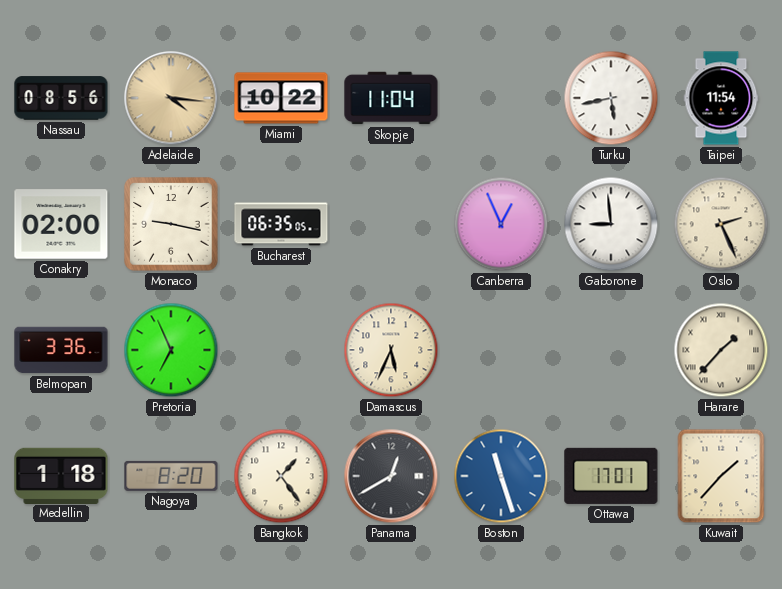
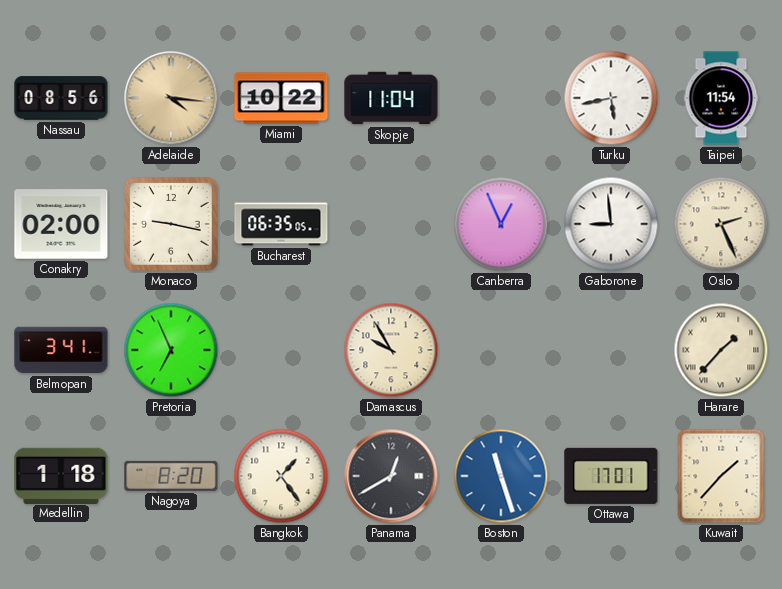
Belmopan: 3:36 -> 3:41 (61, 350)
Damascus: 5:34 -> 9:55 (391, 350)
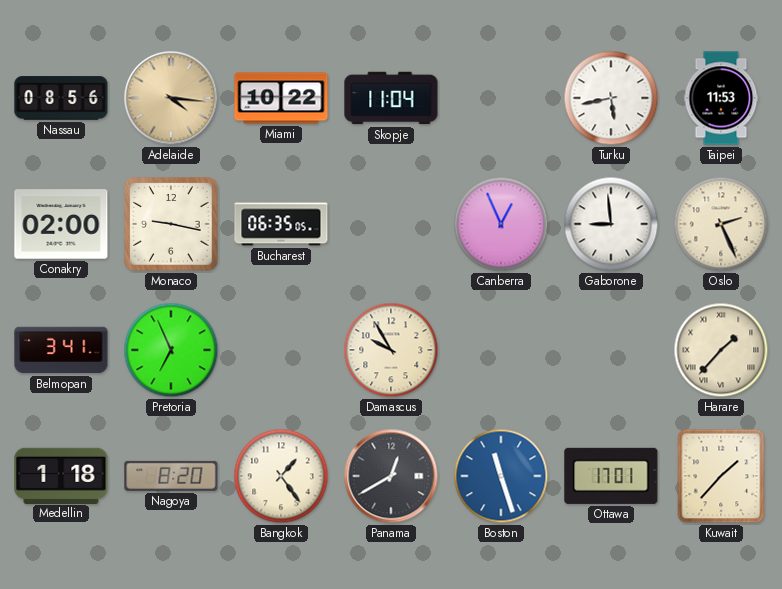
Taipei: 11:54 -> 11:53 (721, 98)
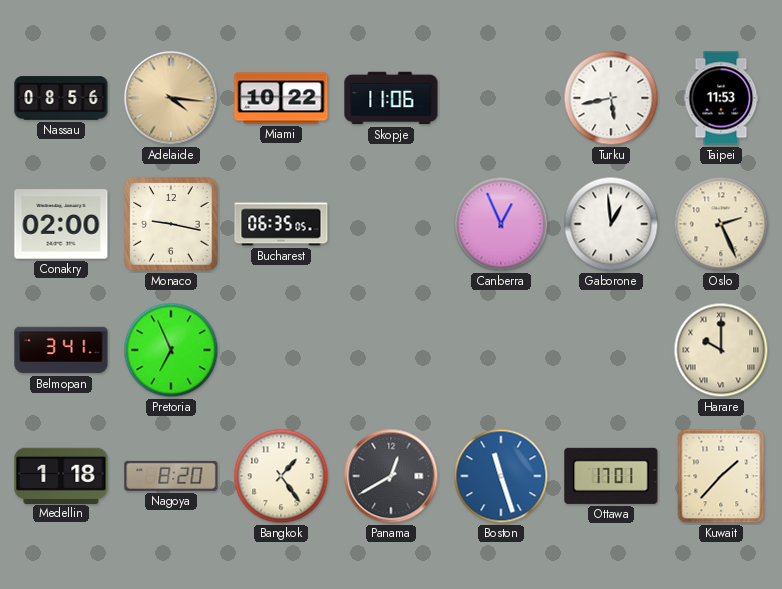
Skopje: 11:04 -> 11:06 (391, 98)
Gaborone: 8:59 -> 12:59 (611, 224)
Damascus: 9:55 -> none (391, 350)
Harare: 1:37 -> 10:00 (721, 350)
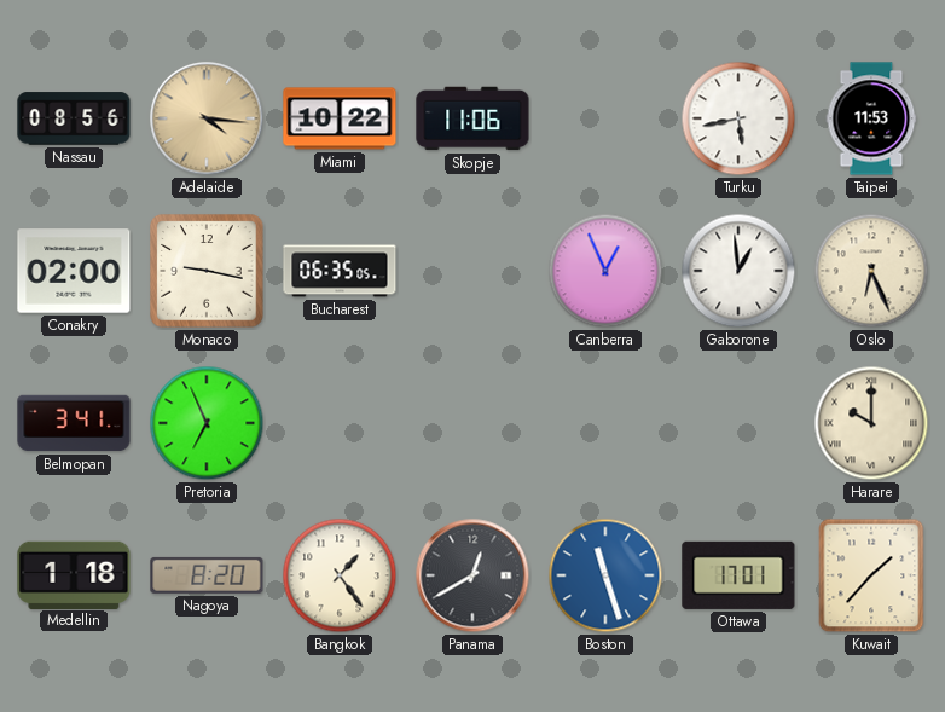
Oslo: 2:26 -> 6:26 (871, 271)
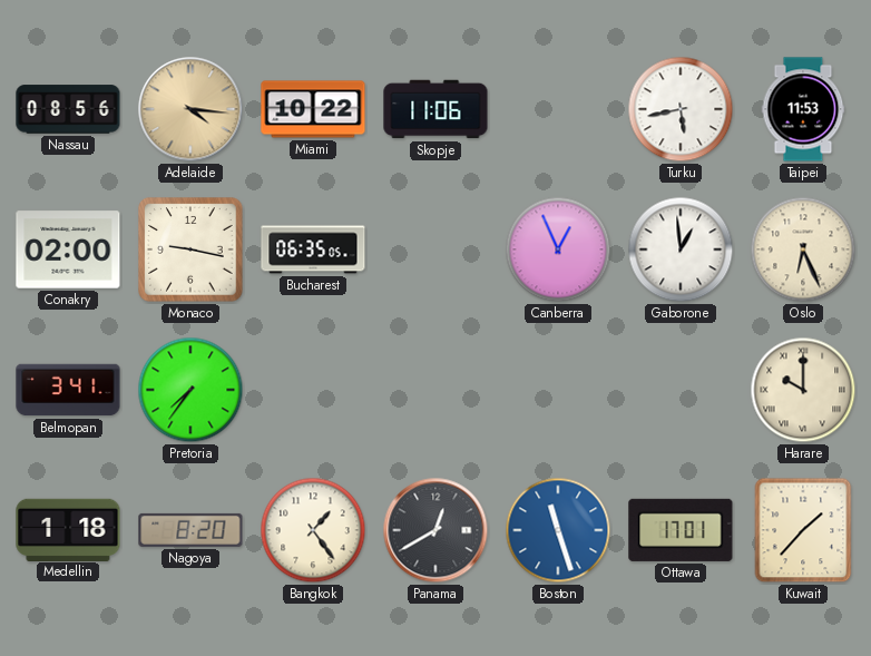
Pretoria: 6:56 -> 7:36 (190, 390)
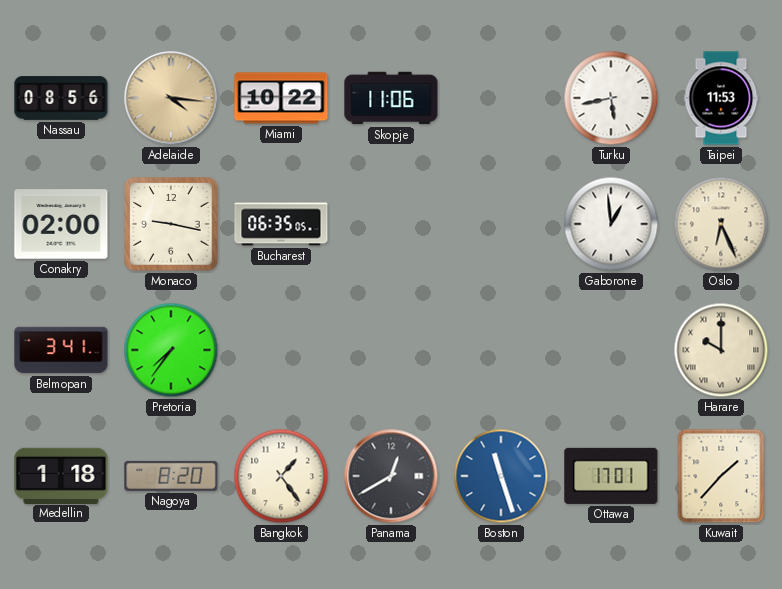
Canberra: 12:56 -> none (558, 249)
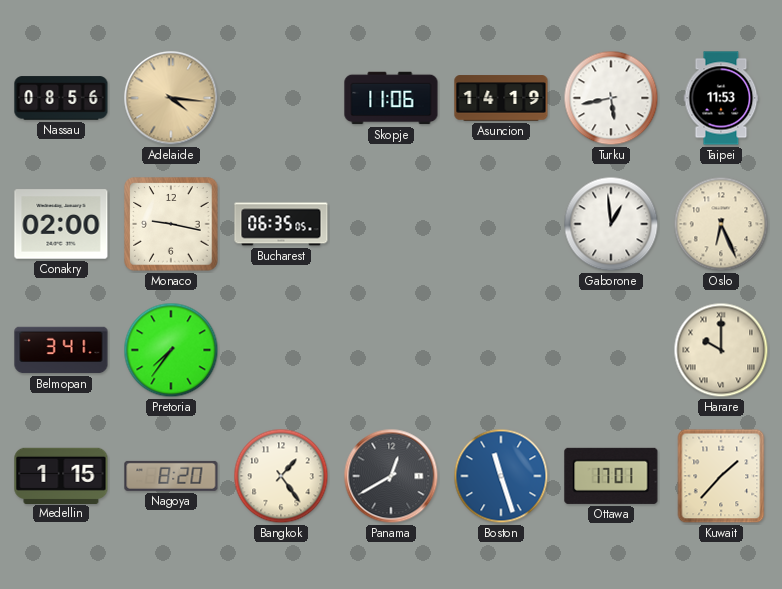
Miami: 10:22 -> none (281, 98)
Asuncion: none -> 14:19 (501, 98)
Medellin: 1:18 -> 1:15 (61, 475)
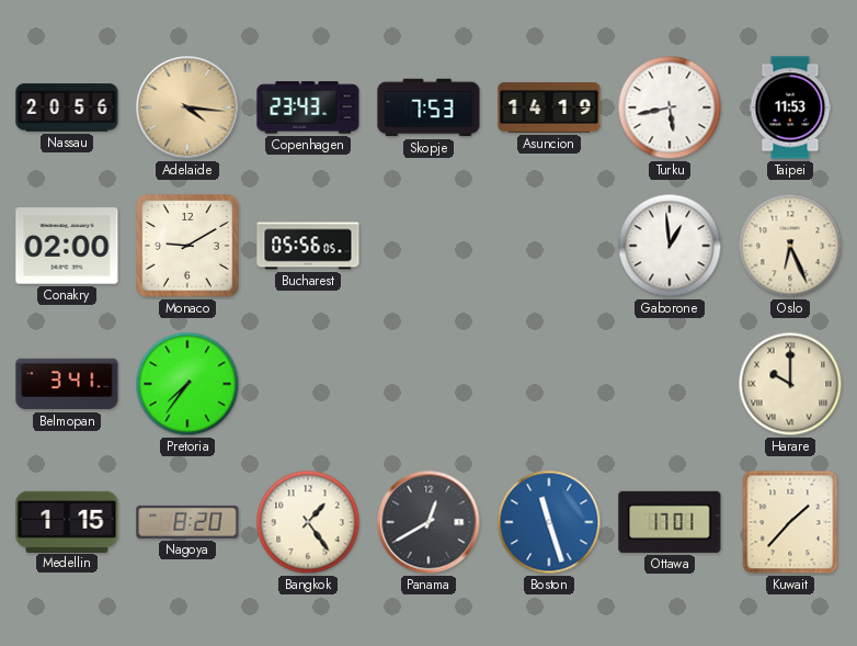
Nassau: 08:56 -> 20:56 (67, 107)
Copenhagen: none -> 23:43 (308, 107)
Skopje: 11:06 -> 7:53 (428, 107)
Monaco: 9:17 -> 9:10 (187, 246)
Bucharest: 06:35 -> 05:56 (308, 246)
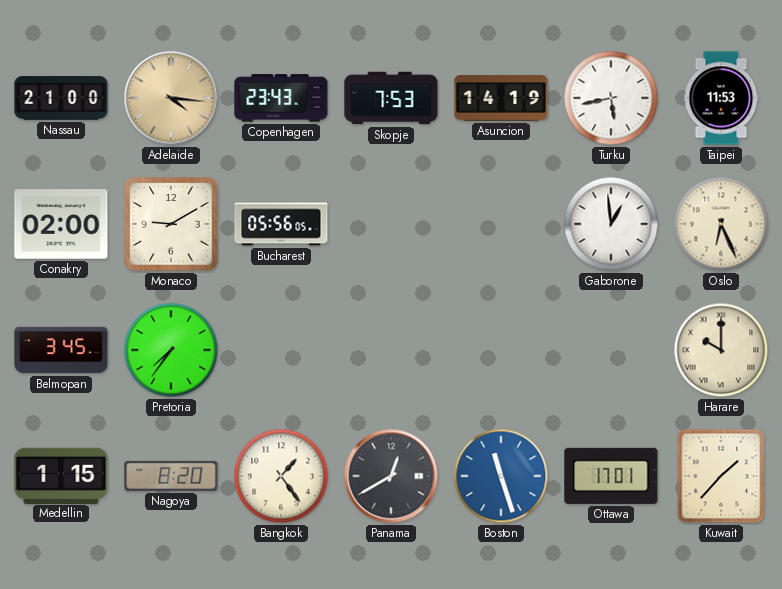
Nassau: 20:56 -> 21:00 (61, 98)
Belmopan: 3:41 -> 3:45 (61, 350)
